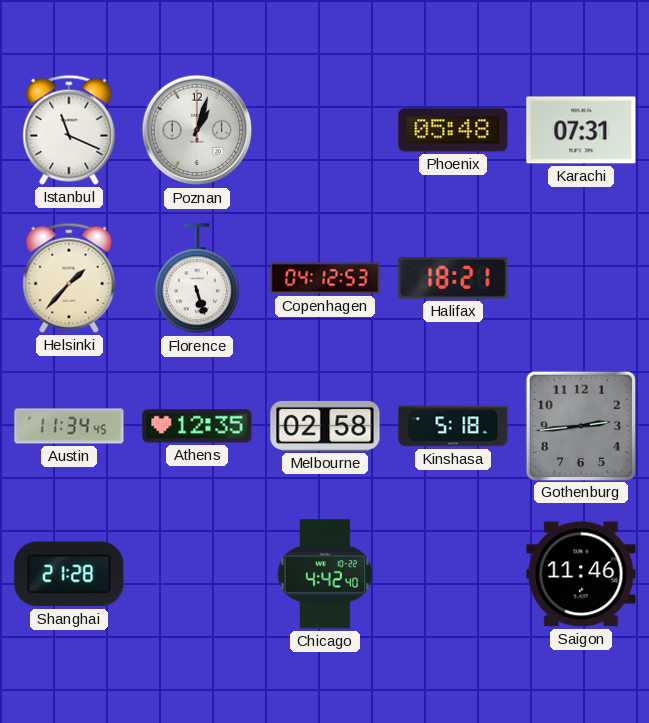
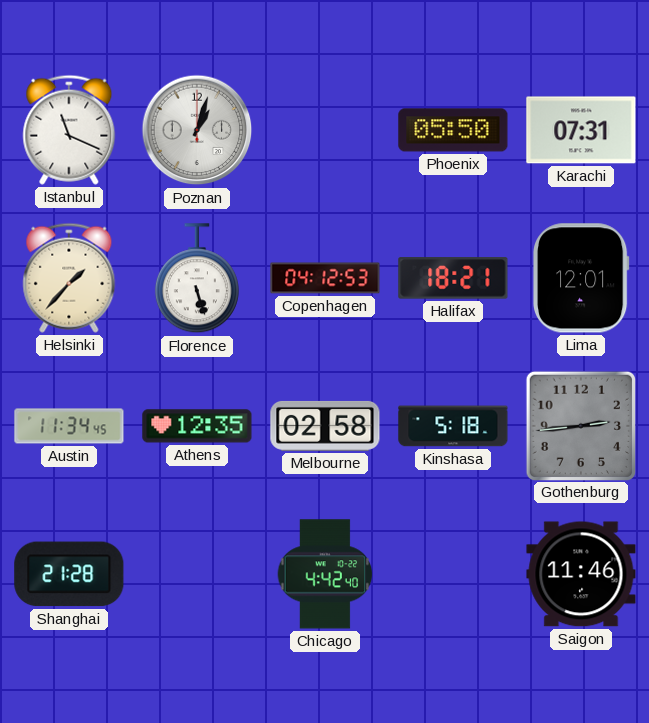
Phoenix: 05:48 -> 05:50 (453, 130)
Lima: none -> 12:01 (582, 278)
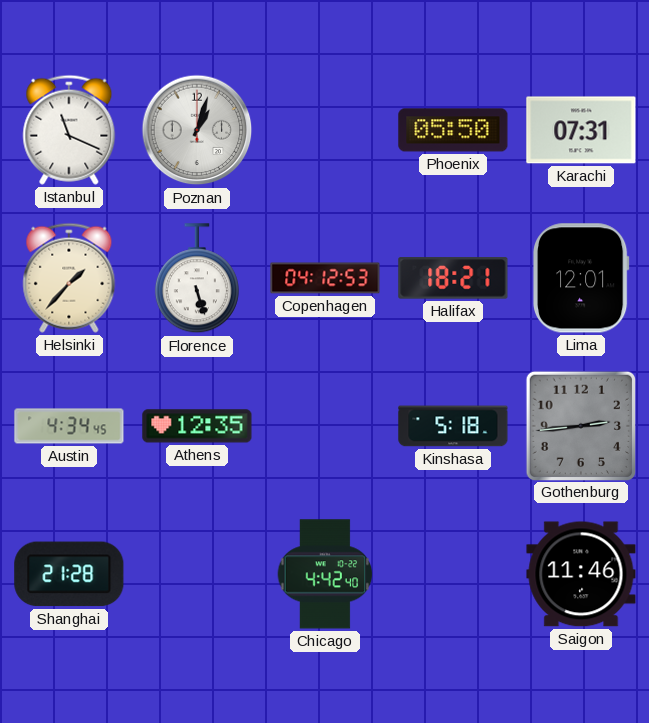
Austin: 11:34 -> 4:34 (69, 426)
Melbourne: 02:58 -> none (325, 426)
